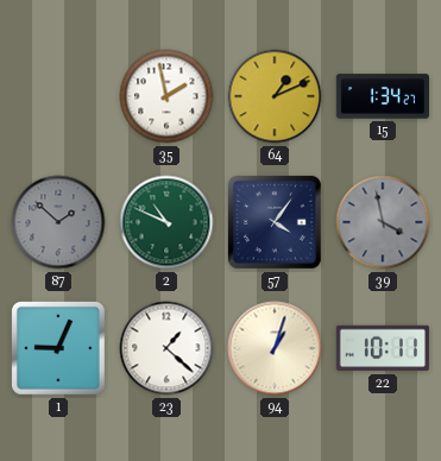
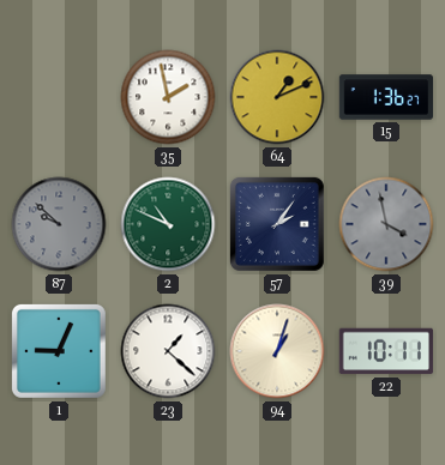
15: 1:34 -> 1:36 (385, 97)
87: 1:52 -> 9:52 (59, 224)
57: 4:06 -> 2:06 (277, 224)
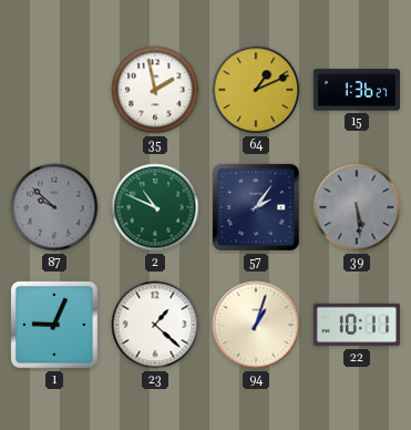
39: 3:58 -> 5:29 (357, 207)
